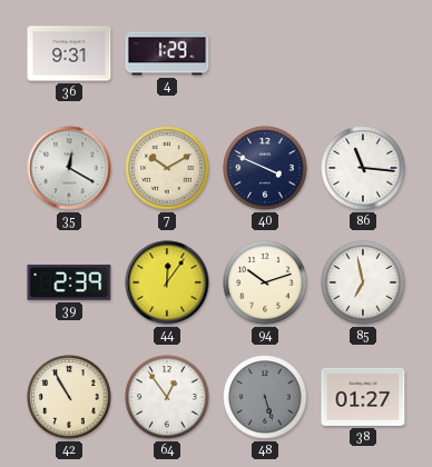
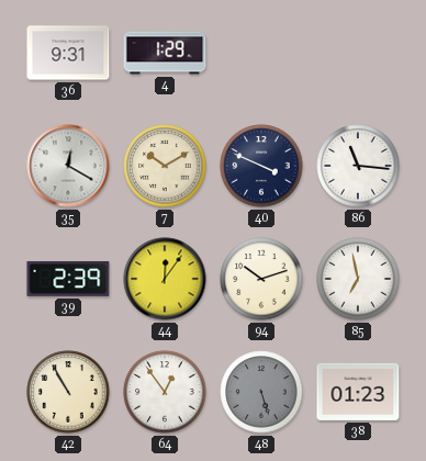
38: 01:27 -> 01:23 (358, 392)
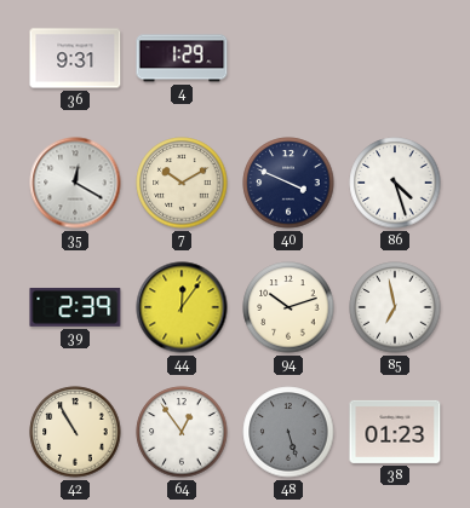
86: 11:16 -> 4:27 (395, 183)
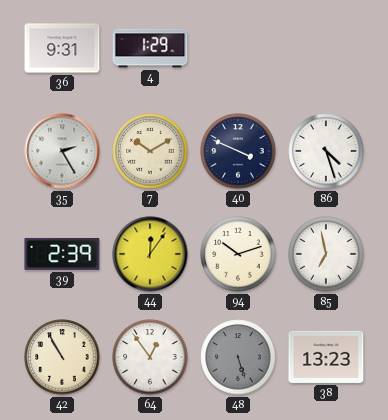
35: 12:20 -> 2:25 (62, 151)
38: 01:23 -> 13:23 (326, 357)
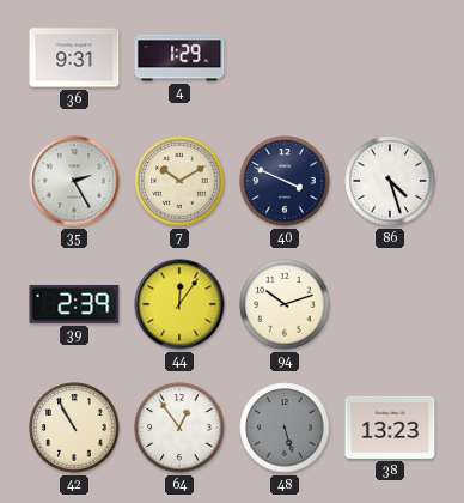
85: 6:58 -> none (326, 254)
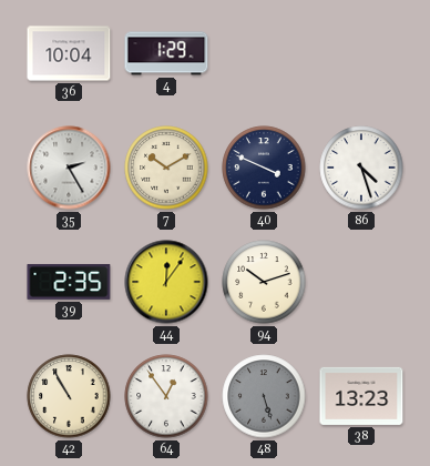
36: 9:31 -> 10:04 (69, 53)
39: 2:39 -> 2:35 (69, 282)
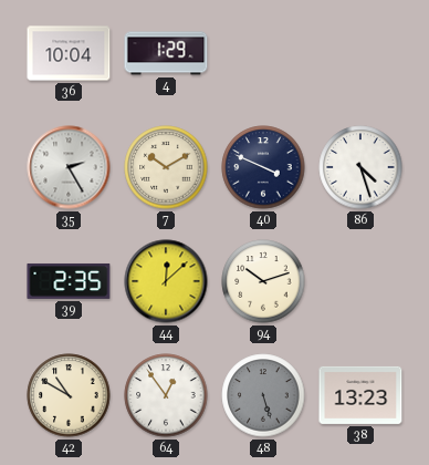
44: 12:06 -> 12:08 (166, 281)
42: 10:55 -> 10:50 (69, 395)
